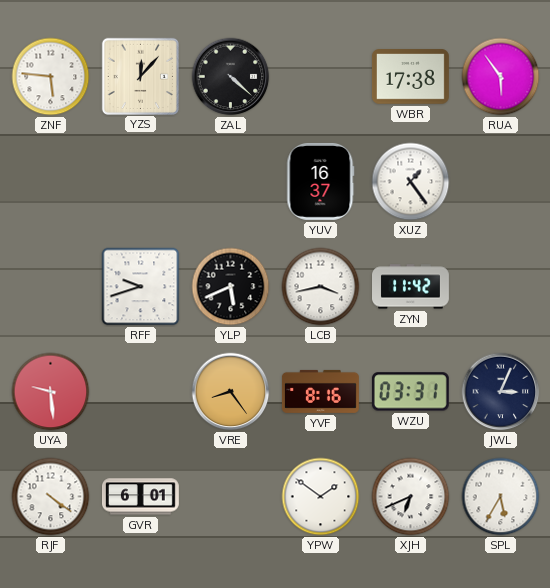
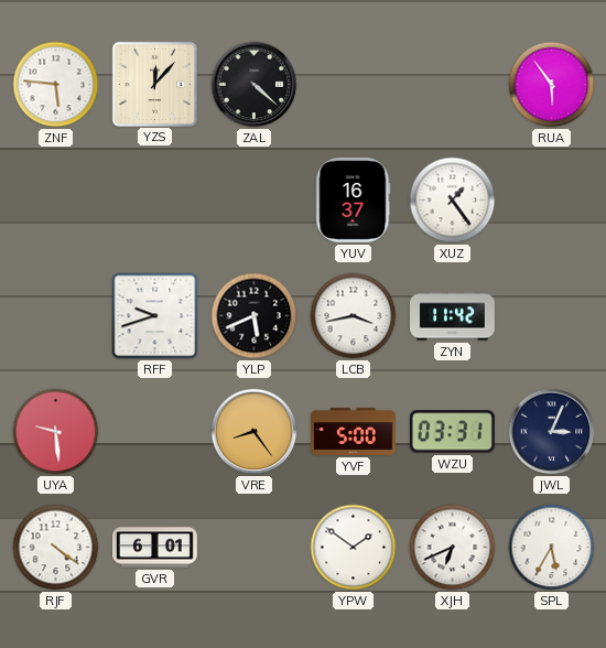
WBR: 17:38 -> none (410, 77)
YVF: 8:16 -> 5:00 (353, 431)
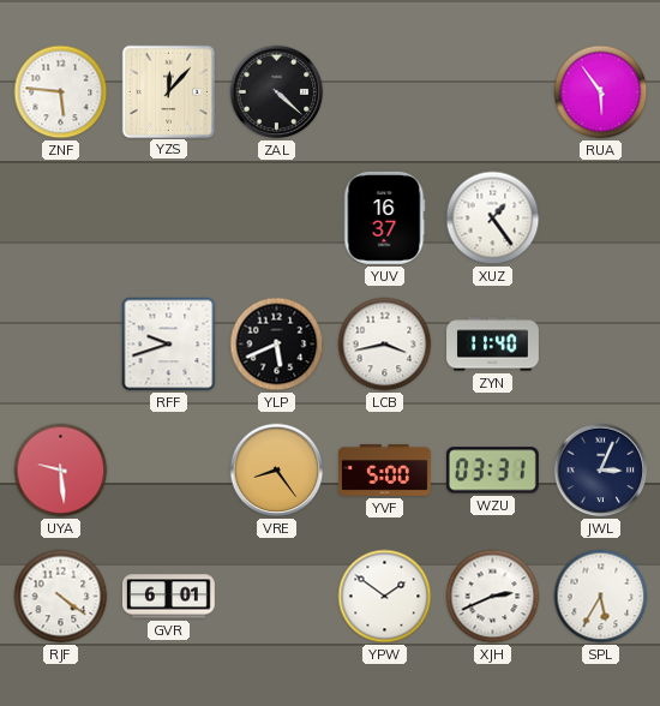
ZYN: 11:42 -> 11:40 (493, 345)
XJH: 6:41 -> 2:41 (493, 597)
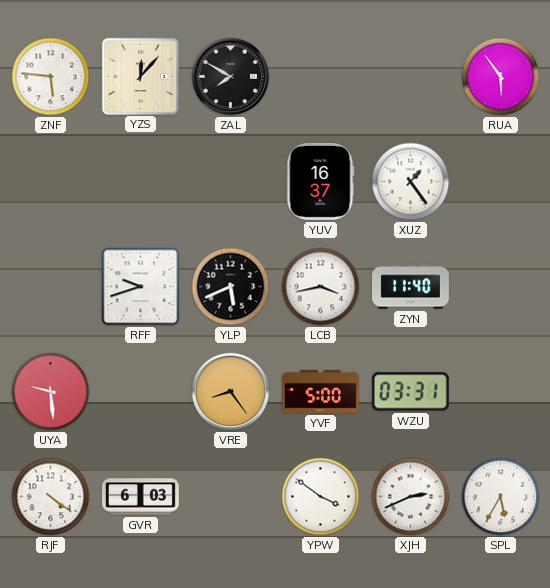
ZAL: 4:22 -> 7:50 (231, 77)
JWL: 3:04 -> none (601, 471)
GVR: 6:01 -> 6:03 (141, 497)
YPW: 1:51 -> 3:51 (321, 497)
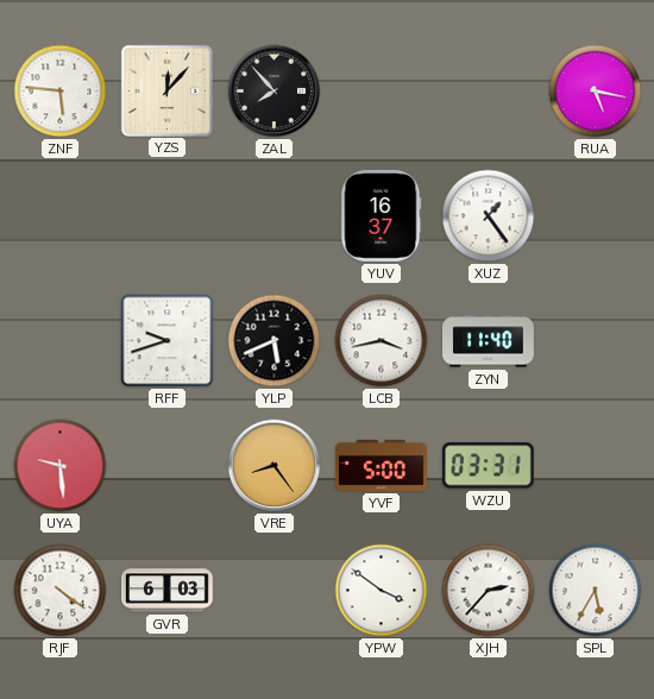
ZAL: 7:50 -> 7:53 (275, 92)
RUA: 5:54 -> 5:17 (596, 92)
XJH: 2:41 -> 2:37 (489, 591)
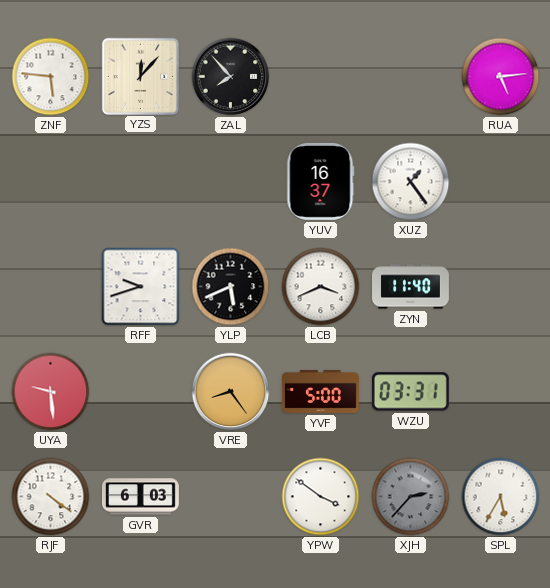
RUA: 5:17 -> 5:14 (501, 77)
LCB: 3:43 -> 3:41 (321, 287)
XJH dial: white -> grey (411, 497)
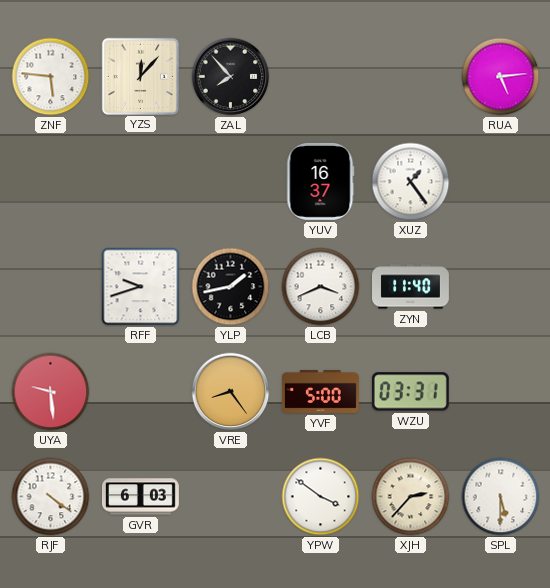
YLP: 5:41 -> 1:43 (231, 287)
XJH dial: grey -> cream (411, 497)
SPL: 5:35 -> 5:30 (501, 497)
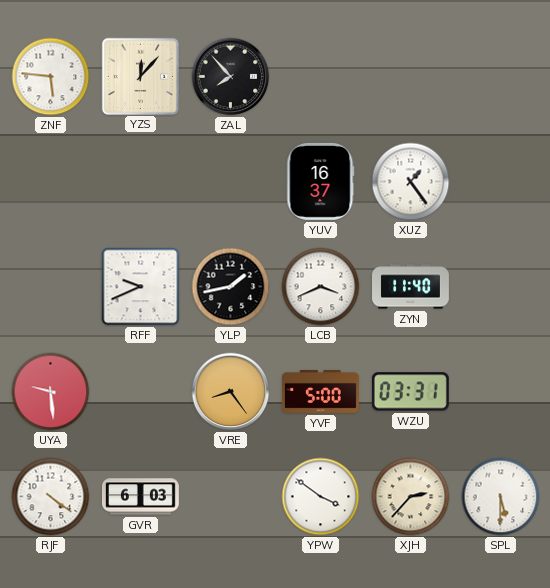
RUA: 5:14 -> none (501, 77)
RFF: 9:42 -> 9:41 (141, 287)
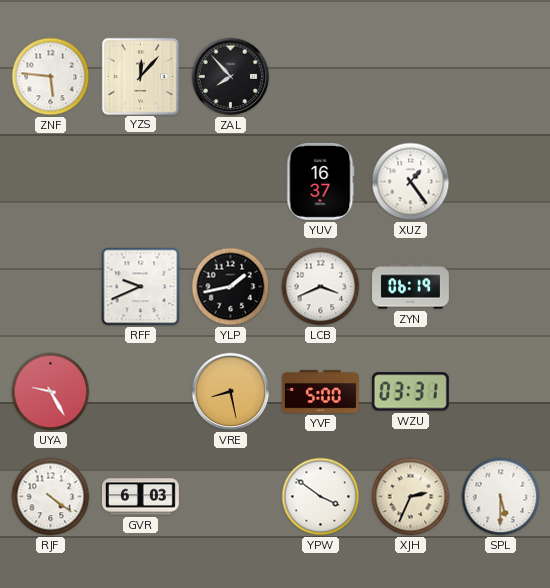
ZYN: 11:40 -> 06:19 (411, 287)
UYA: 9:29 -> 9:25 (51, 392)
VRE: 8:24 -> 8:28 (231, 392)
XJH: 2:37 -> 2:34 (411, 497)
